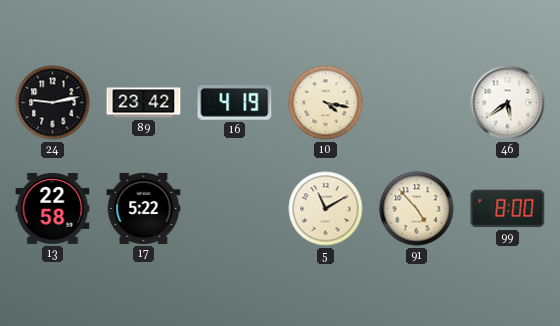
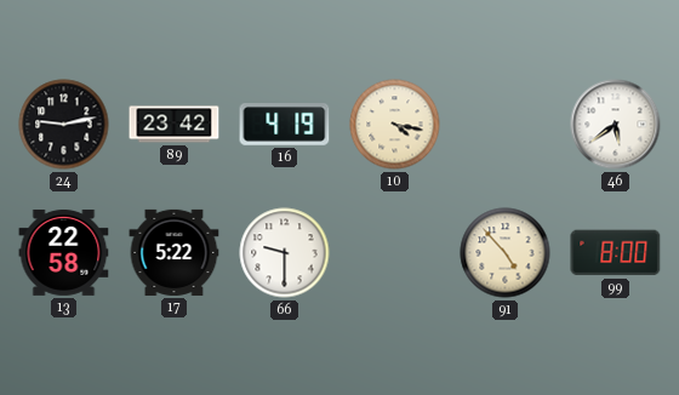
66: none -> 9:30 (285, 253)
5: 11:10 -> none (326, 209)
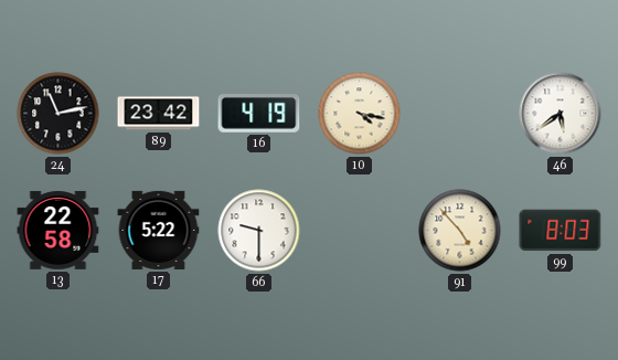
24: 9:13 -> 11:13 (58, 114)
99: 8:00 -> 8:03 (561, 231)
